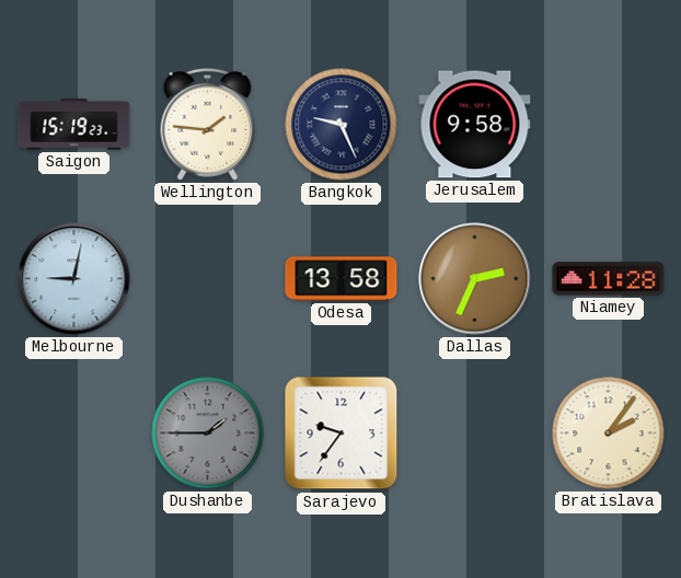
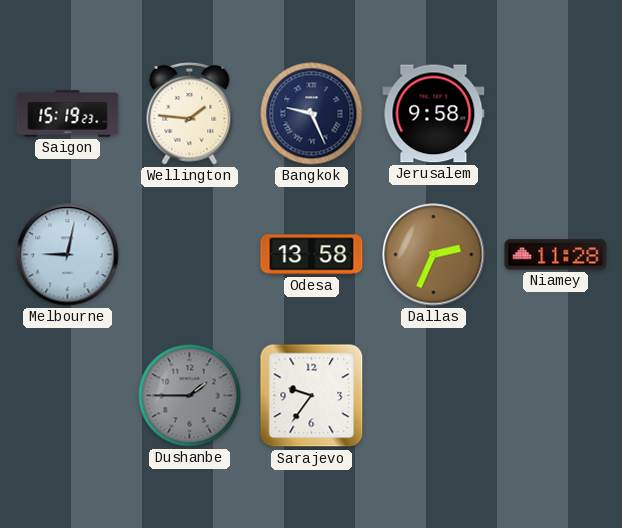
Bratislava: 2:06 -> none (609, 433)
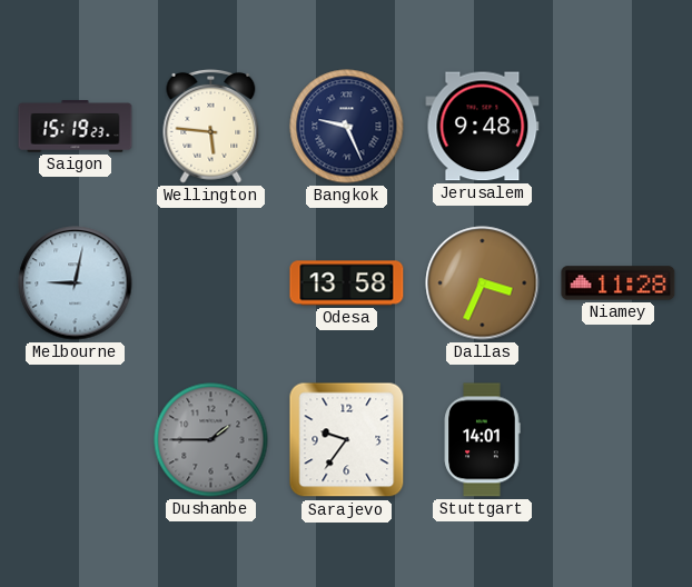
Wellington: 1:46 -> 5:46 (211, 126)
Jerusalem: 9:58 -> 9:48 (483, 127)
Dallas: 2:34 -> 3:34 (483, 283)
Stuttgart: none -> 14:01 (482, 440)
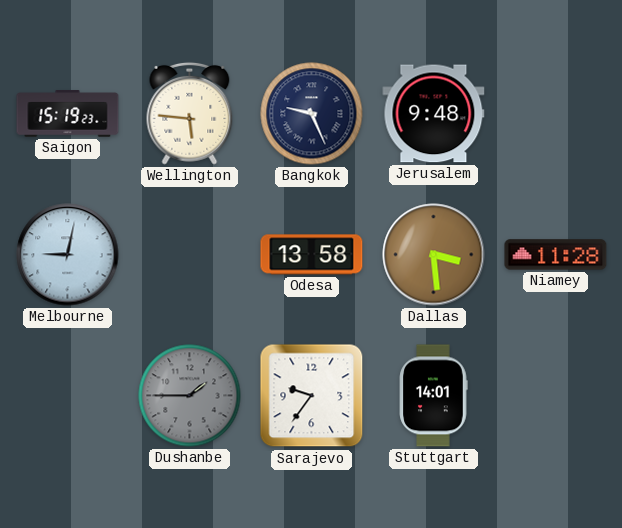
Dallas: 3:34 -> 3:29 (434, 255)
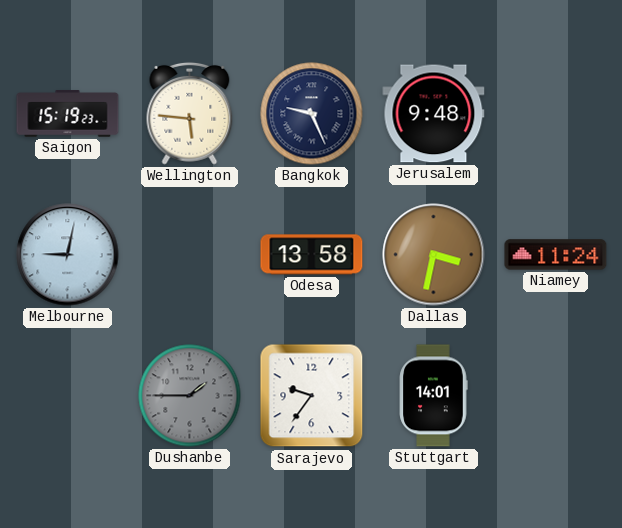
Dallas: 3:29 -> 3:32 (434, 255)
Niamey: 11:28 -> 11:24 (556, 255)
